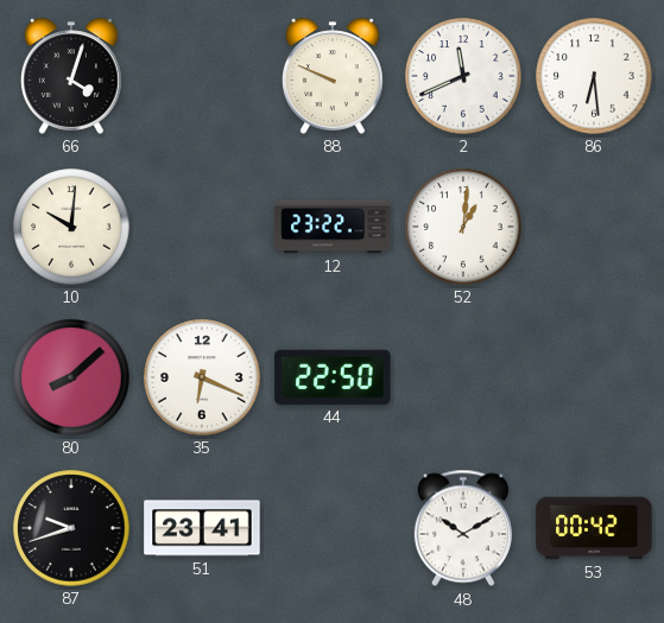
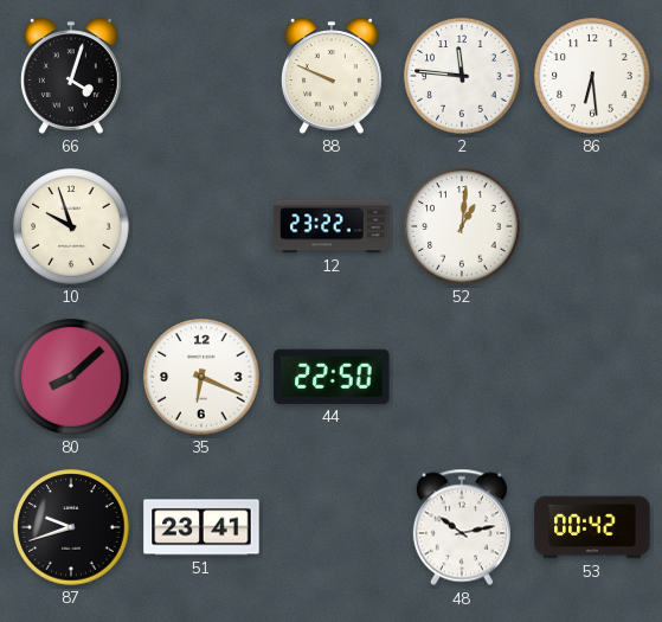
2: 11:41 -> 11:46 (462, 76)
10: 10:01 -> 9:57 (71, 226)
48: 10:10 -> 10:13 (462, 527)
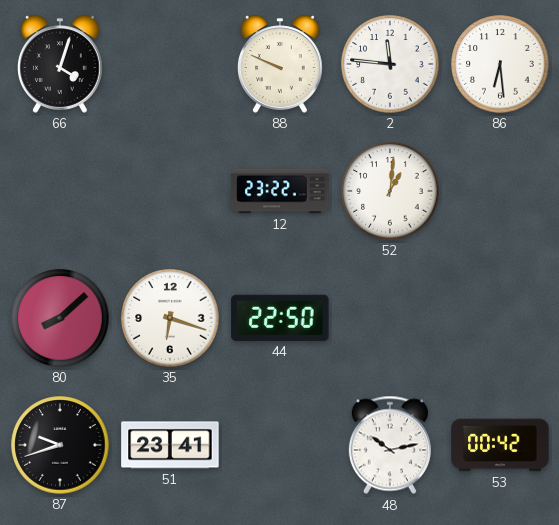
10: 9:57 -> none (71, 226)
35: 6:19 -> 6:18 (170, 318)
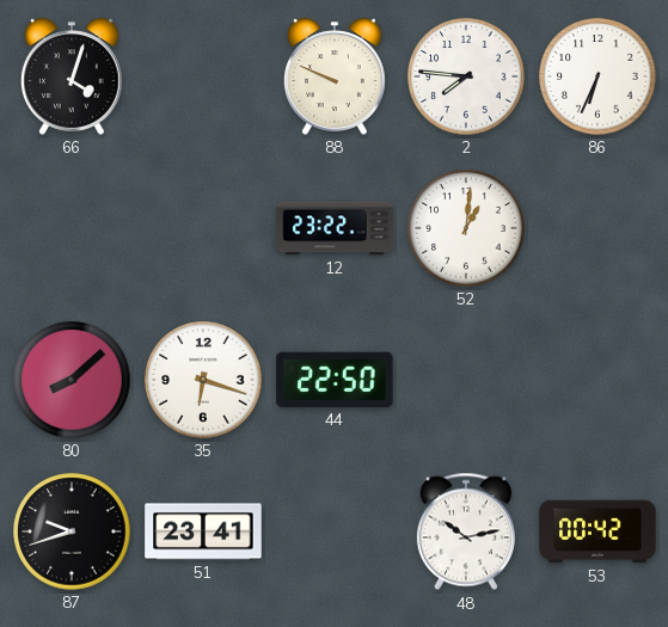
2: 11:46 -> 7:46 (466, 76)
86: 6:29 -> 6:34 (597, 76)
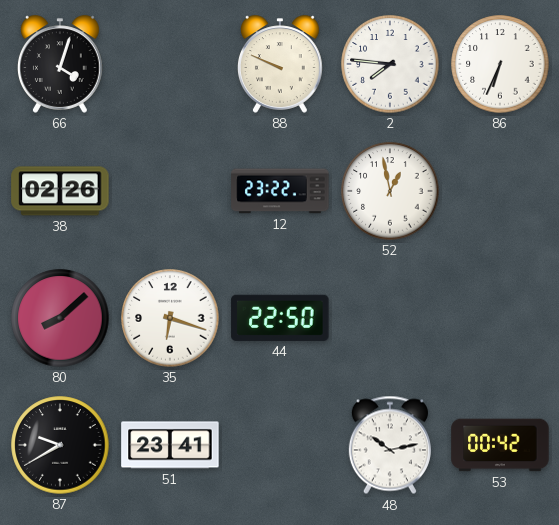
38: none -> 02:26 (60, 191)
52: 1:01 -> 12:58 (390, 191)
87: 9:42 -> 9:40 (60, 445)
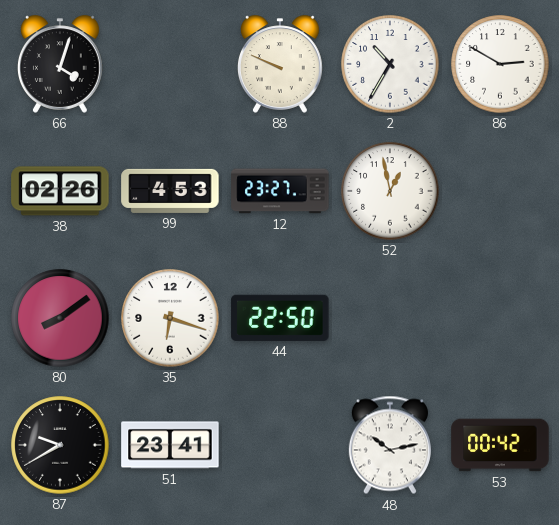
2: 7:46 -> 10:35 (390, 64)
86: 6:34 -> 2:50 (500, 64)
99: none -> 4:53 (170, 191)
12: 23:22 -> 23:27 (280, 191)
80: 8:08 -> 8:09 (60, 318)
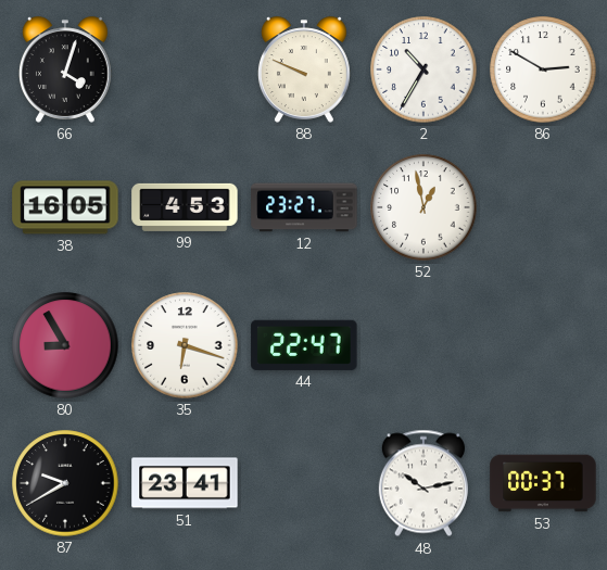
38: 02:26 -> 16:05 (65, 207)
80: 8:09 -> 8:55 (65, 345)
44: 22:50 -> 22:47 (304, 345)
53: 00:42 -> 00:37 (543, 483)
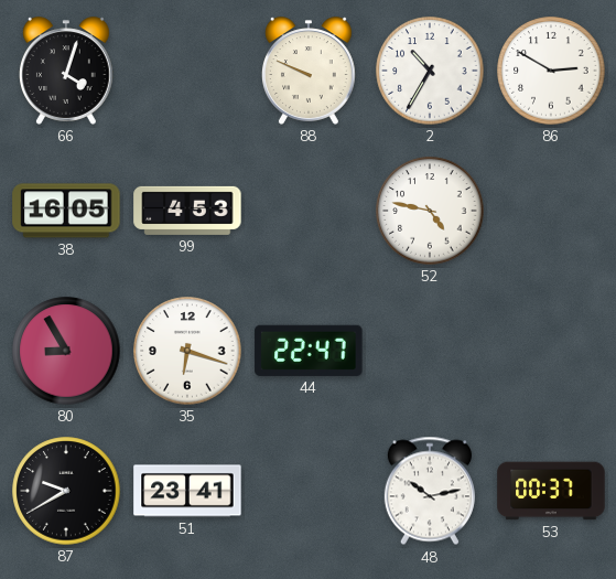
12: 23:27 -> none (304, 207)
52: 12:58 -> 4:47 (430, 211)
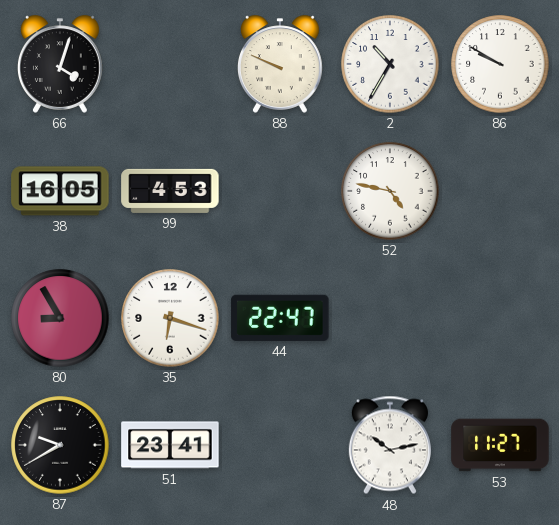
86: 2:50 -> 9:50 (500, 64)
53: 00:37 -> 11:27 (500, 445)
